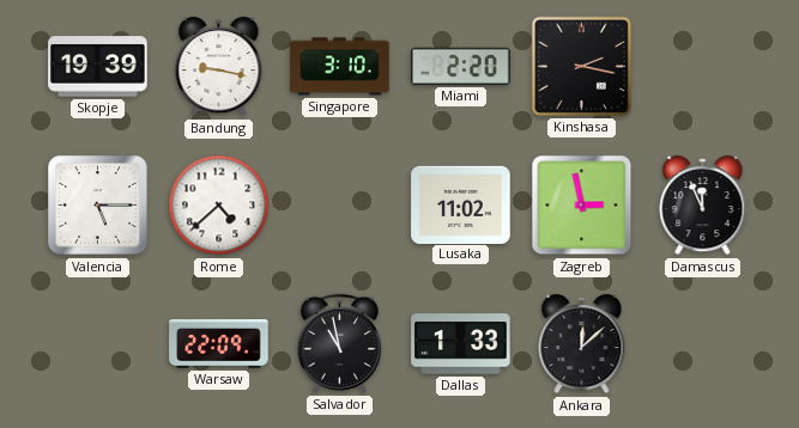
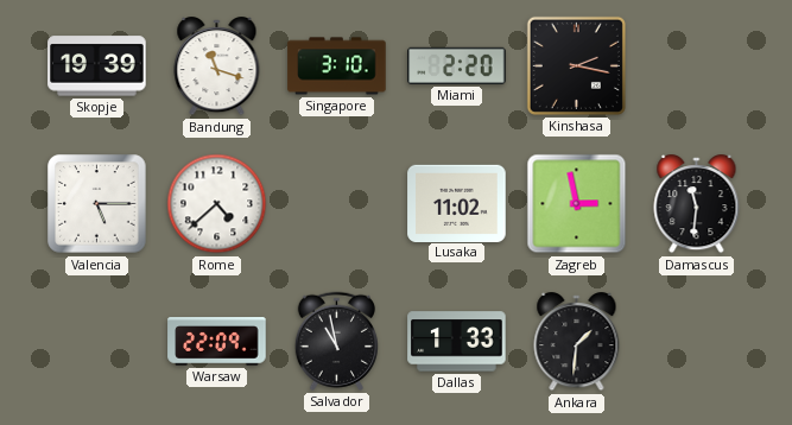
Bandung: 9:17 -> 11:18 (217, 66)
Damascus: 11:56 -> 11:31 (697, 204)
Ankara: 12:08 -> 1:31 (577, 342)
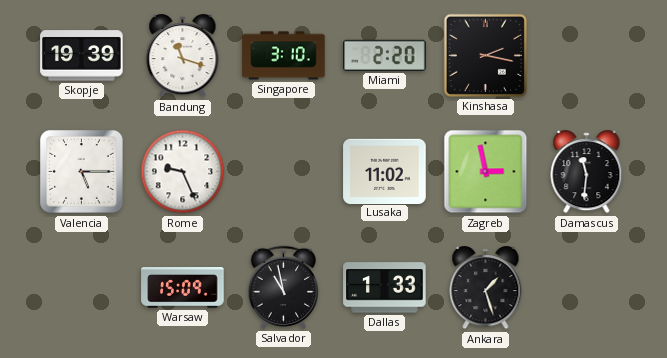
Rome: 4:38 -> 9:26 (183, 172)
Warsaw: 22:09 -> 15:09 (183, 288)
Ankara: 1:31 -> 1:27 (486, 288)
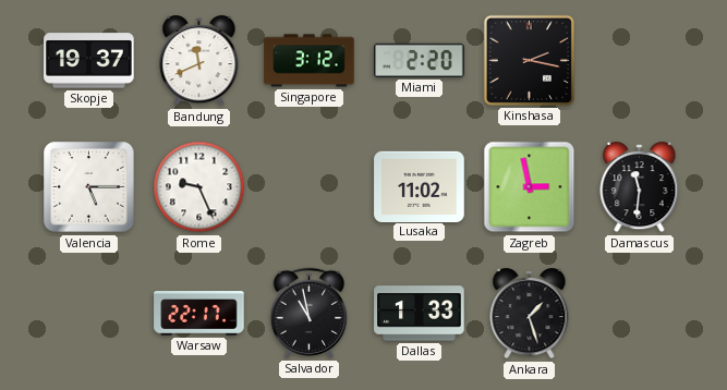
Skopje: 19:39 -> 19:37 (89, 61)
Bandung: 11:18 -> 11:41 (199, 61)
Singapore: 3:10 -> 3:12 (310, 61)
Warsaw: 15:09 -> 22:17 (199, 314)
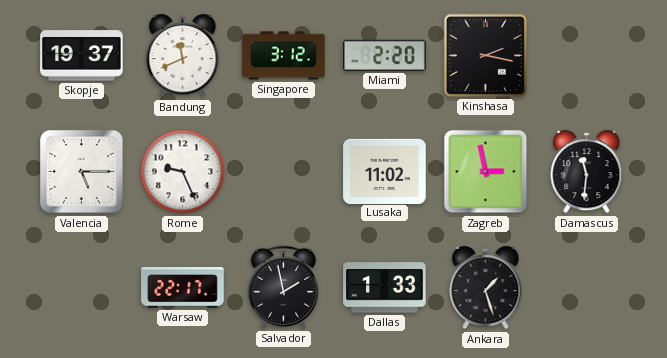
Salvador: 10:58 -> 1:58 (283, 287)
